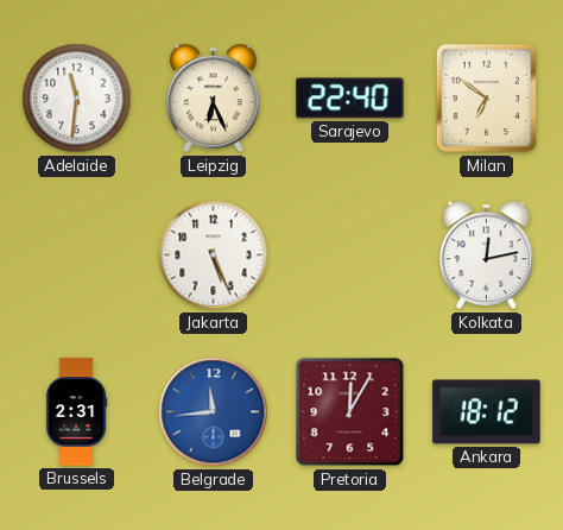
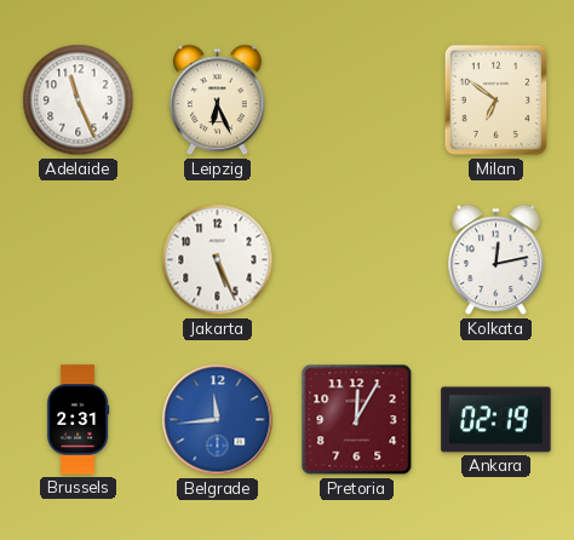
Adelaide: 11:31 -> 11:26 (79, 100)
Sarajevo: 22:40 -> none (350, 99)
Ankara: 18:12 -> 02:19 (496, 420)
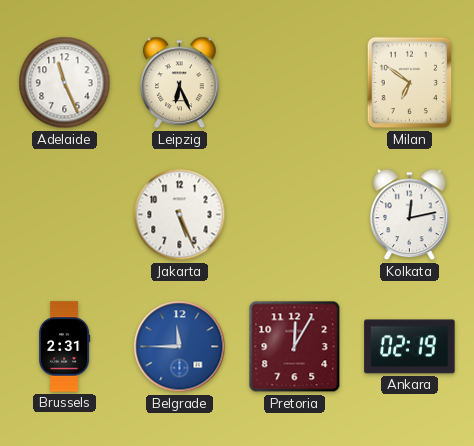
Belgrade: 11:44 -> 11:45 (180, 347)
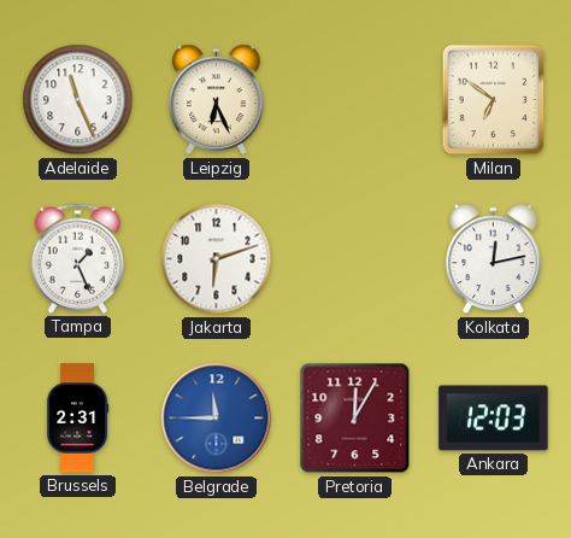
Tampa: none -> 1:26 (77, 258)
Jakarta: 5:26 -> 6:12 (217, 259)
Ankara: 02:19 -> 12:03 (494, 419)
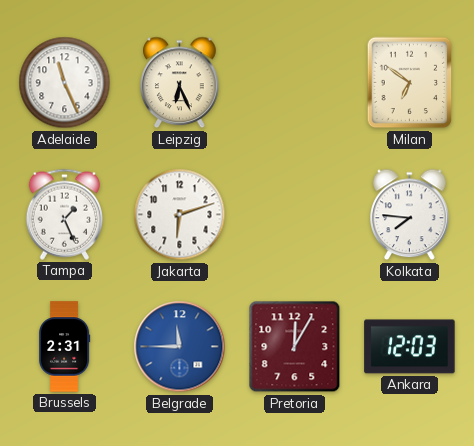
Kolkata: 12:13 -> 7:46 (410, 215)
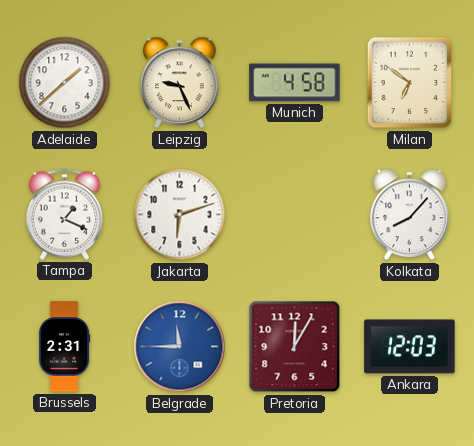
Adelaide: 11:26 -> 1:38 (65, 83)
Leipzig: 6:26 -> 9:26 (180, 83)
Munich: none -> 4:58 (295, 83)
Tampa: 1:26 -> 1:19 (64, 214)
Kolkata: 7:46 -> 8:07 (410, 215)
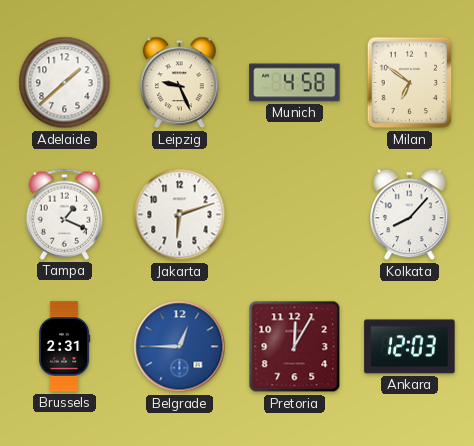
Belgrade: 11:45 -> 12:45 (180, 347)
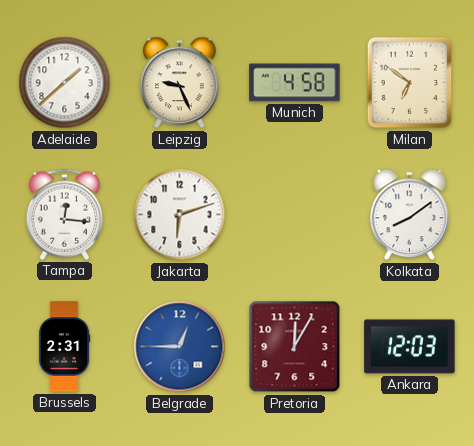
Tampa: 1:19 -> 12:16 (64, 214)
Kolkata: 8:07 -> 8:09 (410, 215)
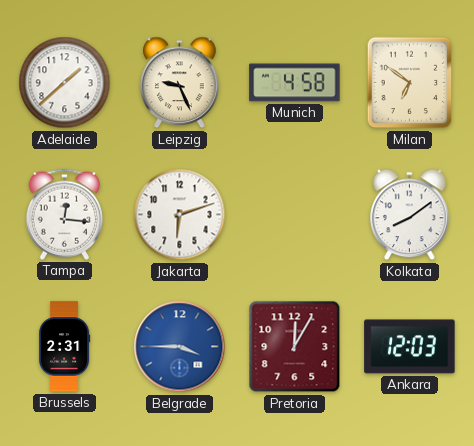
Belgrade: 12:45 -> 3:45 (180, 347)
